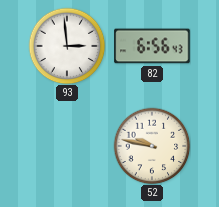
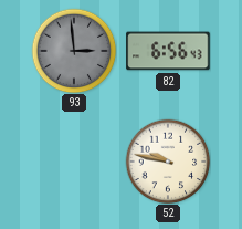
93 dial: white -> grey (74, 51)
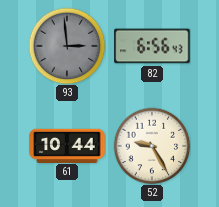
61: none -> 10:44 (67, 145)
52: 9:47 -> 9:25 (152, 146)
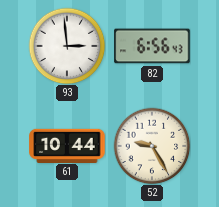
93 dial: grey -> white (67, 46)
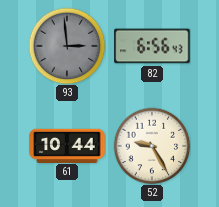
93 dial: white -> grey (67, 46)
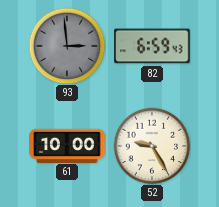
82: 6:56 -> 6:59 (152, 46)
61: 10:44 -> 10:00 (67, 145)
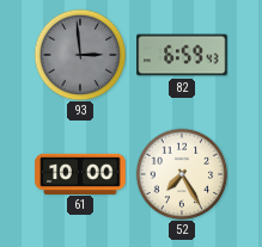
52: 9:25 -> 7:25 (182, 174)
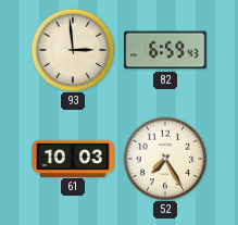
93 dial: grey -> cream (73, 50)
61: 10:00 -> 10:03 (73, 158)
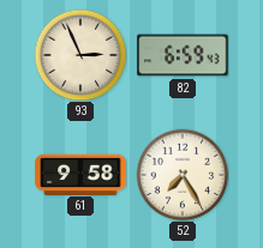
93: 2:59 -> 2:56 (80, 55)
61: 10:03 -> 9:58 (80, 174)
